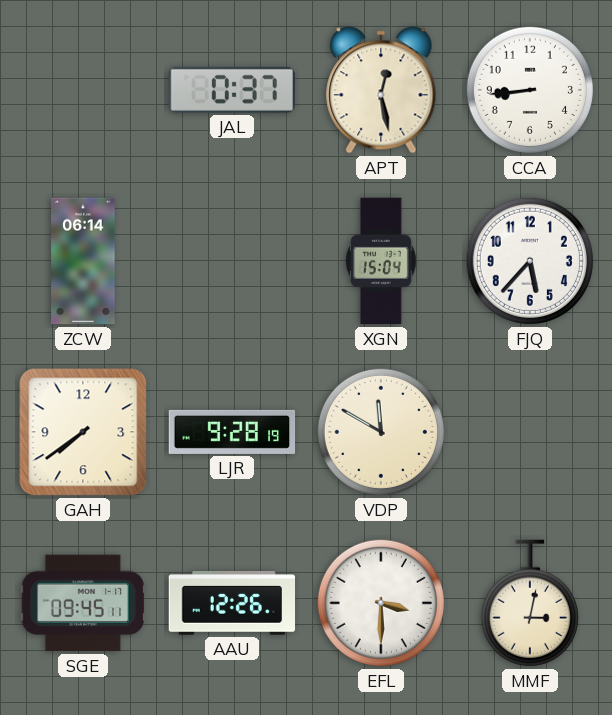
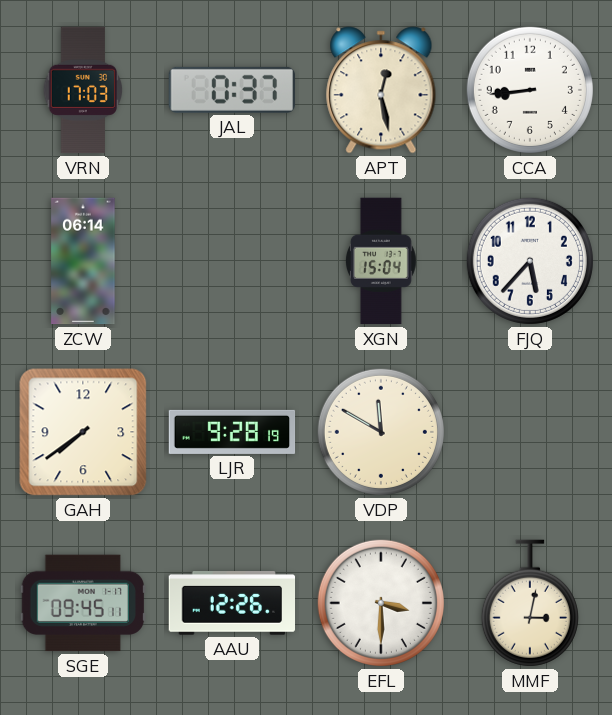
VRN: none -> 17:03 (83, 90)
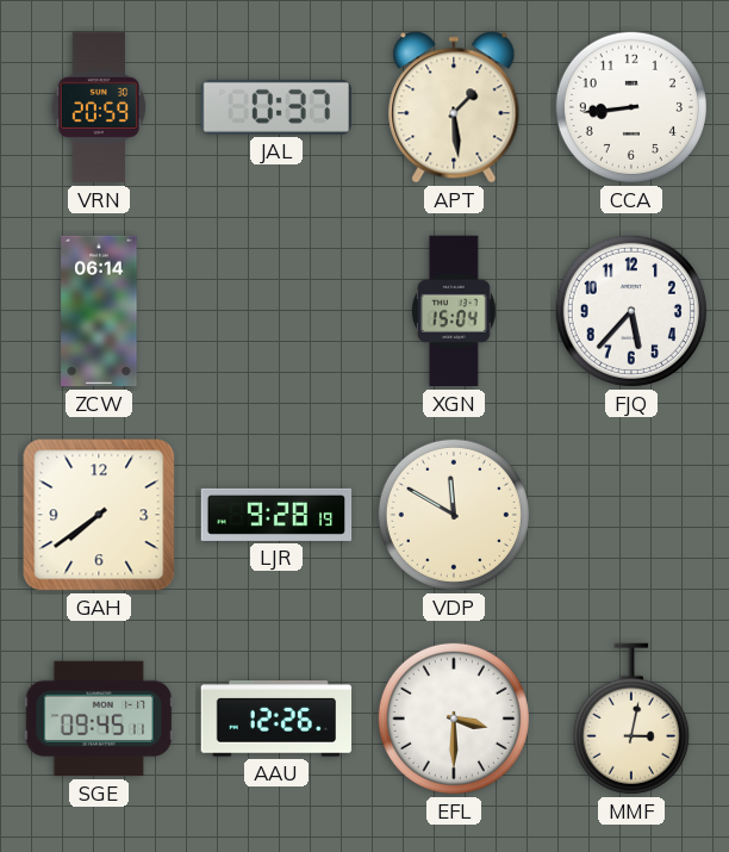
VRN: 17:03 -> 20:59 (99, 107)
APT: 12:28 -> 1:29 (454, 107)
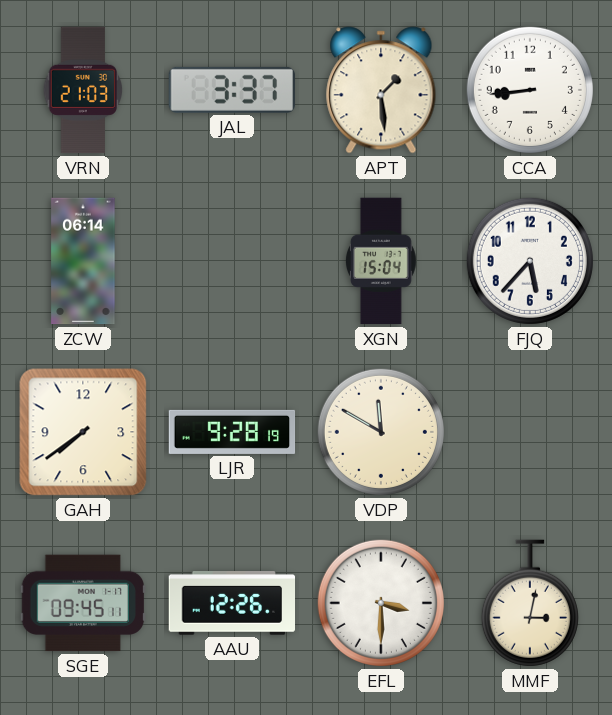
VRN: 20:59 -> 21:03 (83, 90)
JAL: 0:37 -> 3:37 (231, 90)
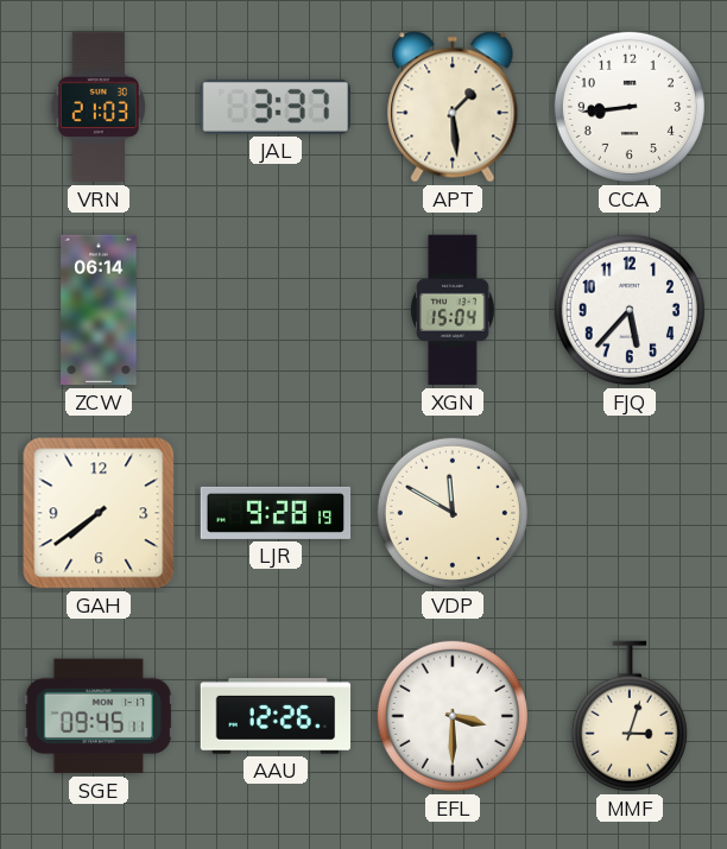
MMF: 3:02 -> 3:03 (630, 716)
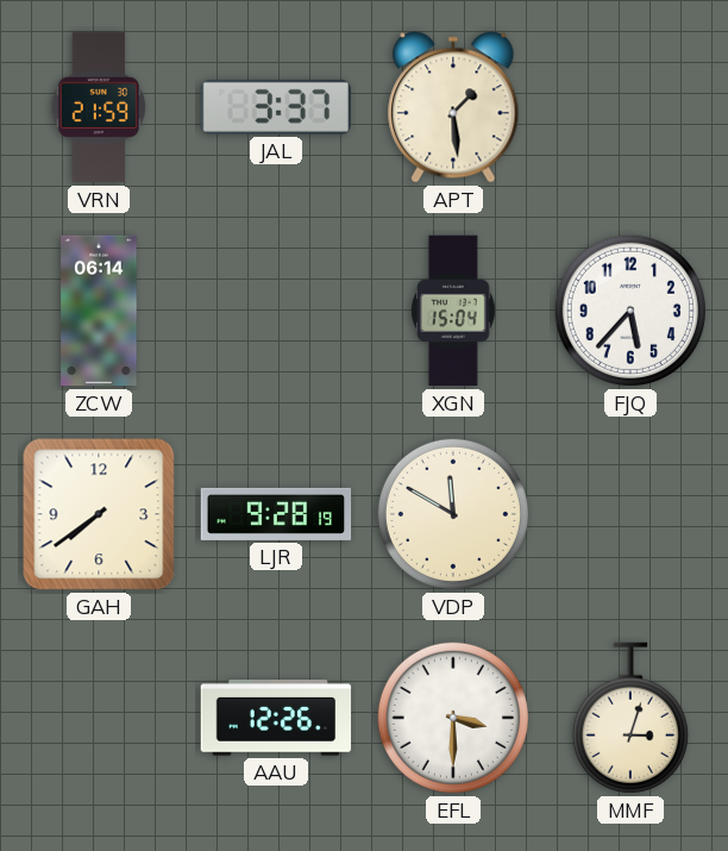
VRN: 21:03 -> 21:59 (99, 107)
CCA: 8:44 -> none (630, 107)
SGE: 09:45 -> none (97, 716)
